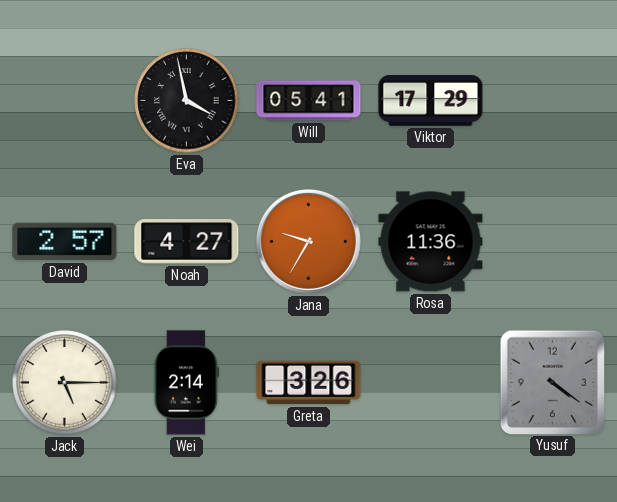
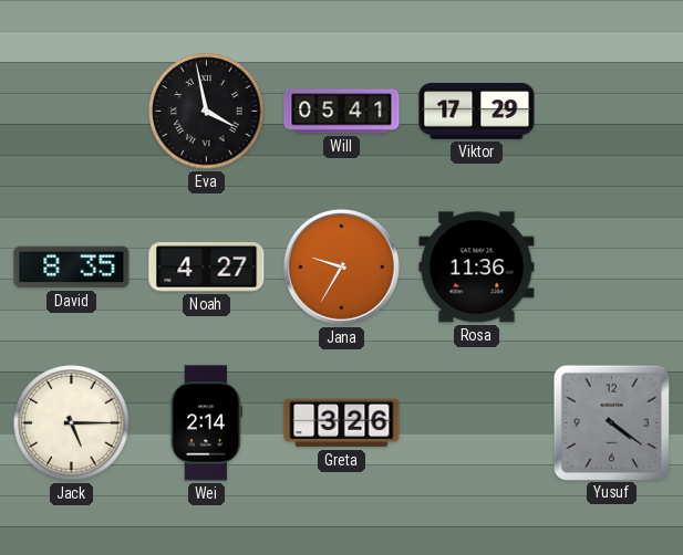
David: 2:57 -> 8:35 (72, 268)
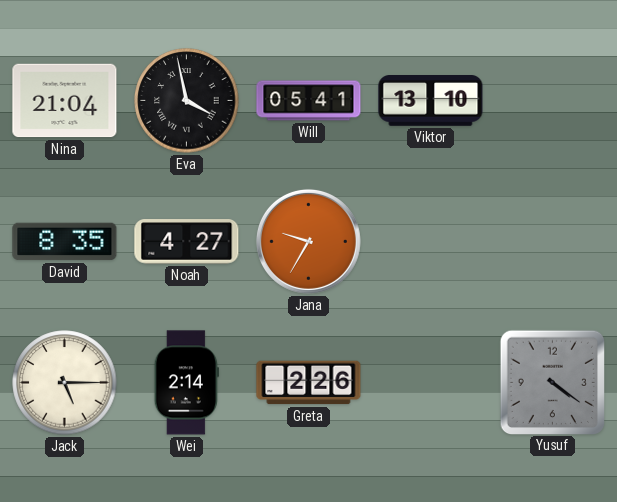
Nina: none -> 21:04 (65, 101)
Viktor: 17:29 -> 13:10 (431, 101)
Rosa: 11:36 -> none (477, 268)
Greta: 3:26 -> 2:26 (309, 383)
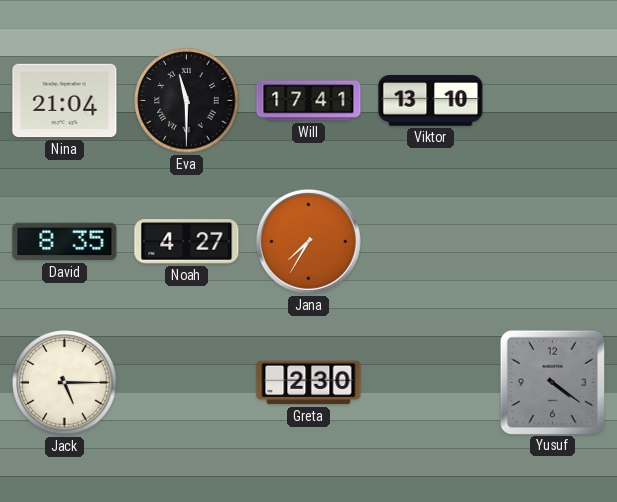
Eva: 3:58 -> 11:30 (187, 101)
Will: 05:41 -> 17:41 (309, 101)
Jana: 9:35 -> 7:35 (308, 241)
Wei: 2:14 -> none (186, 383)
Greta: 2:26 -> 2:30 (309, 383)
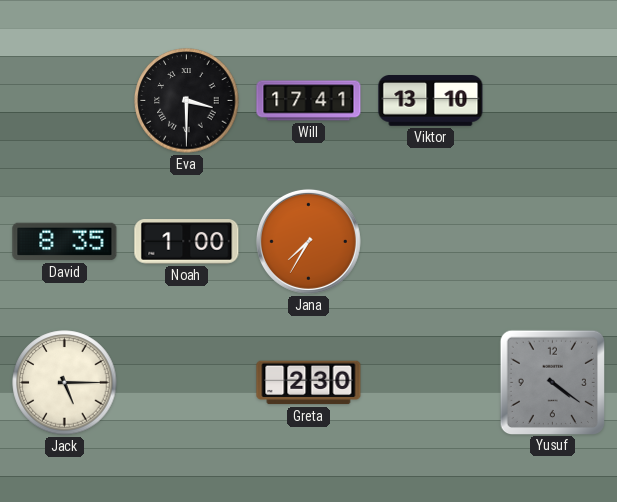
Nina: 21:04 -> none (65, 101)
Eva: 11:30 -> 3:30 (187, 101)
Noah: 4:27 -> 1:00 (187, 242)
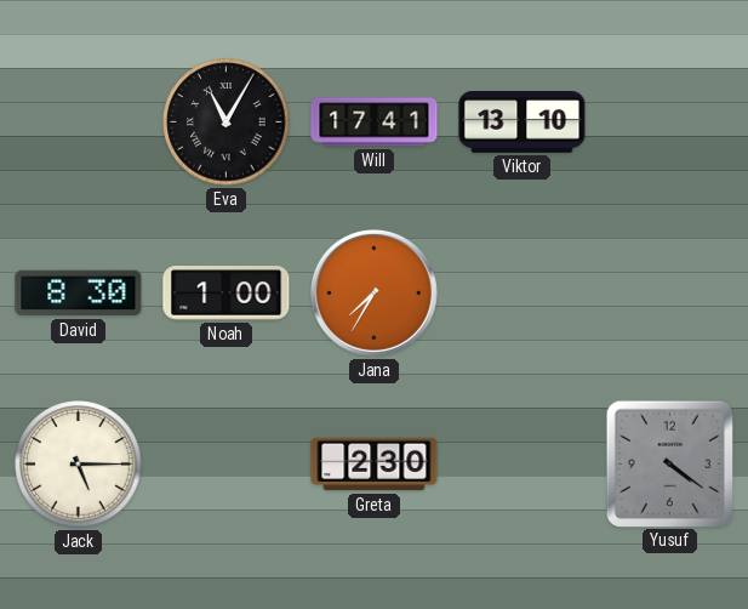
Eva: 3:30 -> 11:05 (227, 123)
David: 8:35 -> 8:30 (79, 294)
